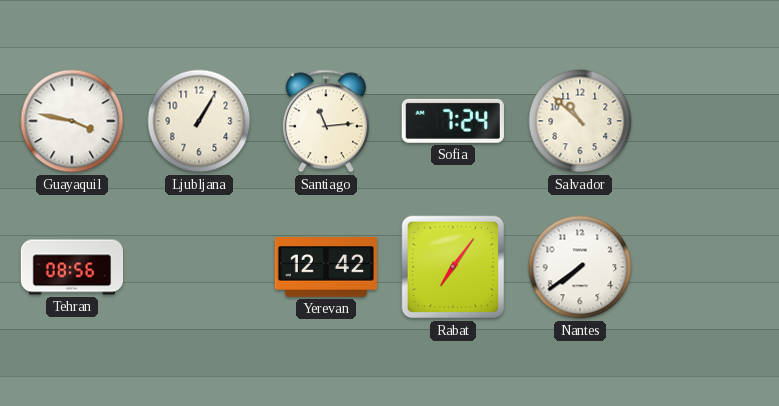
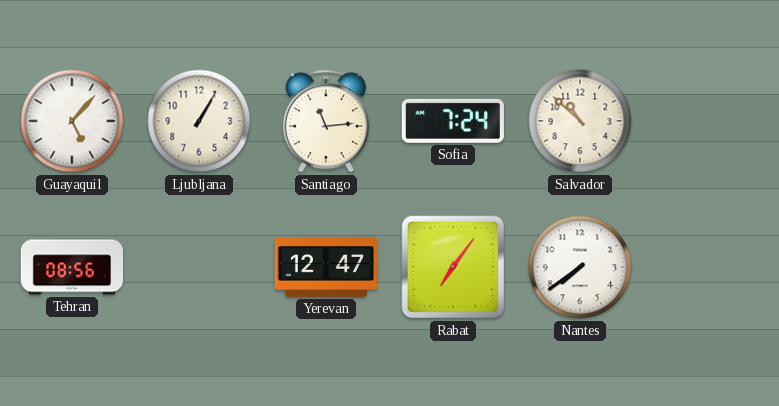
Guayaquil: 3:47 -> 5:07 (72, 121)
Yerevan: 12:42 -> 12:47 (325, 267)
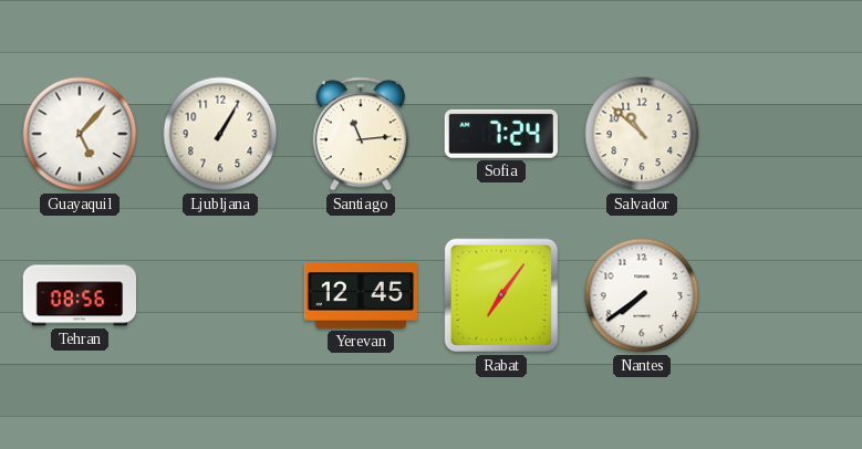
Yerevan: 12:47 -> 12:45 (360, 295)
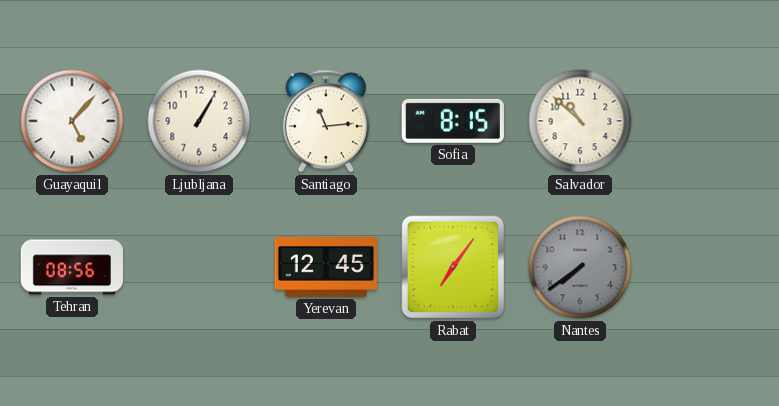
Sofia: 7:24 -> 8:15 (453, 121)
Nantes dial: white -> grey (580, 267)
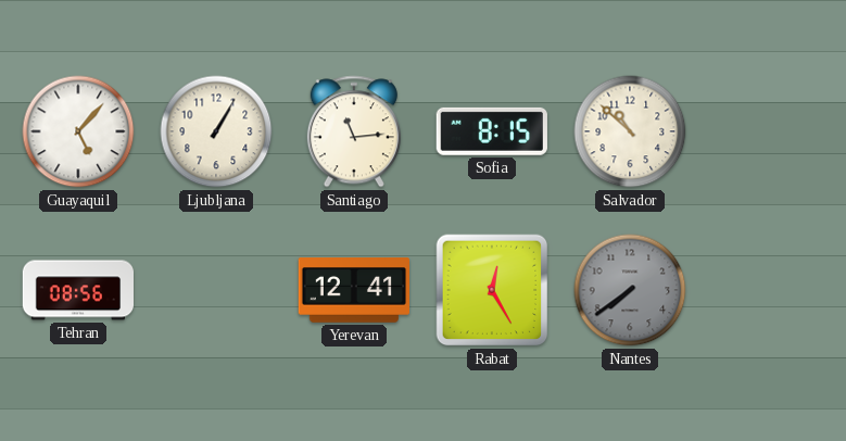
Yerevan: 12:45 -> 12:41 (353, 290)
Rabat: 7:06 -> 12:25 (492, 290)
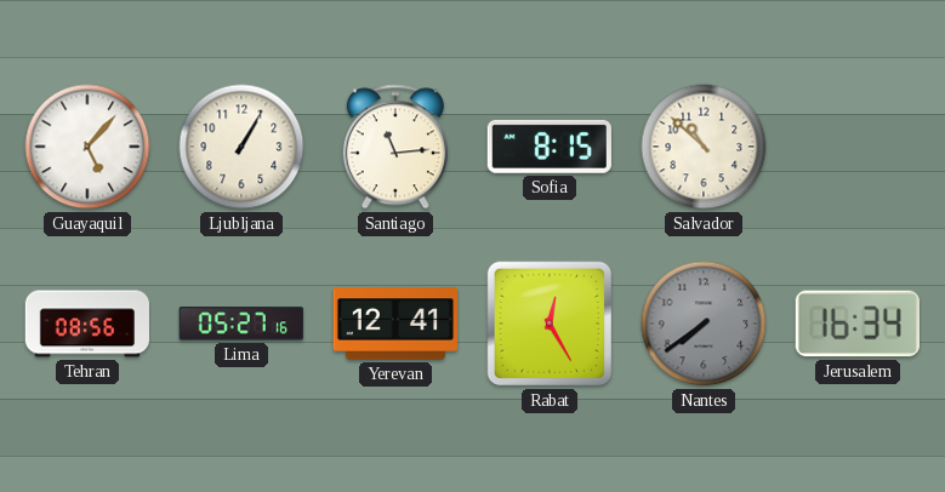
Lima: none -> 05:27 (241, 324)
Jerusalem: none -> 16:34 (858, 324)
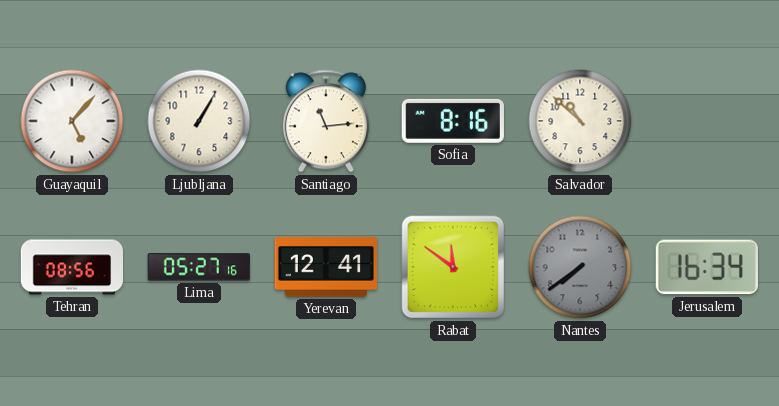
Sofia: 8:15 -> 8:16 (453, 121)
Rabat: 12:25 -> 11:51 (453, 267)
